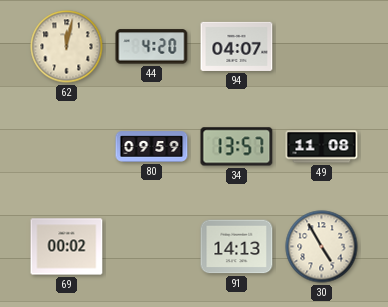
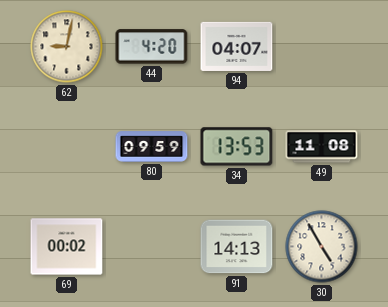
62: 12:02 -> 9:02 (67, 47)
34: 13:57 -> 13:53 (237, 147)
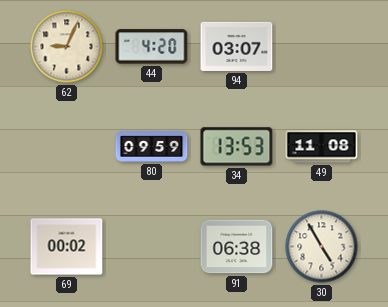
62: 9:02 -> 9:04 (67, 47)
94: 04:07 -> 03:07 (237, 46)
91: 14:13 -> 06:38 (237, 247)
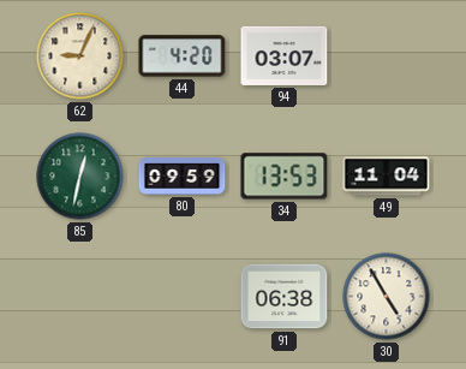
85: none -> 12:32 (80, 177)
49: 11:08 -> 11:04 (387, 177)
69: 00:02 -> none (67, 247)
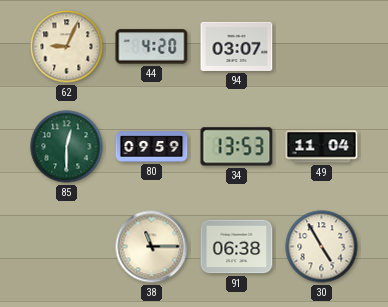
85: 12:32 -> 12:30 (67, 147)
38: none -> 11:15 (152, 247)
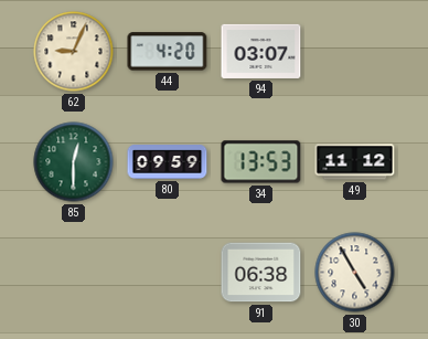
49: 11:04 -> 11:12 (355, 162)
38: 11:15 -> none (152, 247)
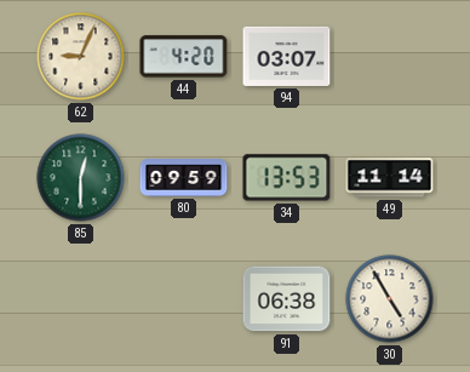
49: 11:12 -> 11:14 (390, 178)
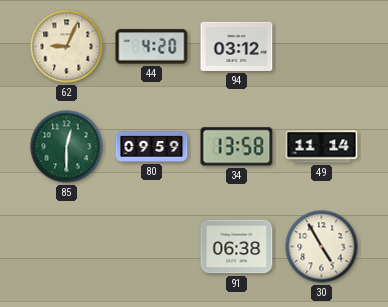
94: 03:07 -> 03:12 (237, 46)
34: 13:53 -> 13:58 (237, 147)
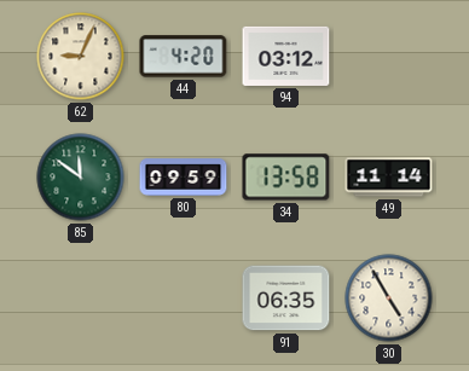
85: 12:30 -> 11:51 (81, 178)
91: 06:38 -> 06:35 (286, 298)
